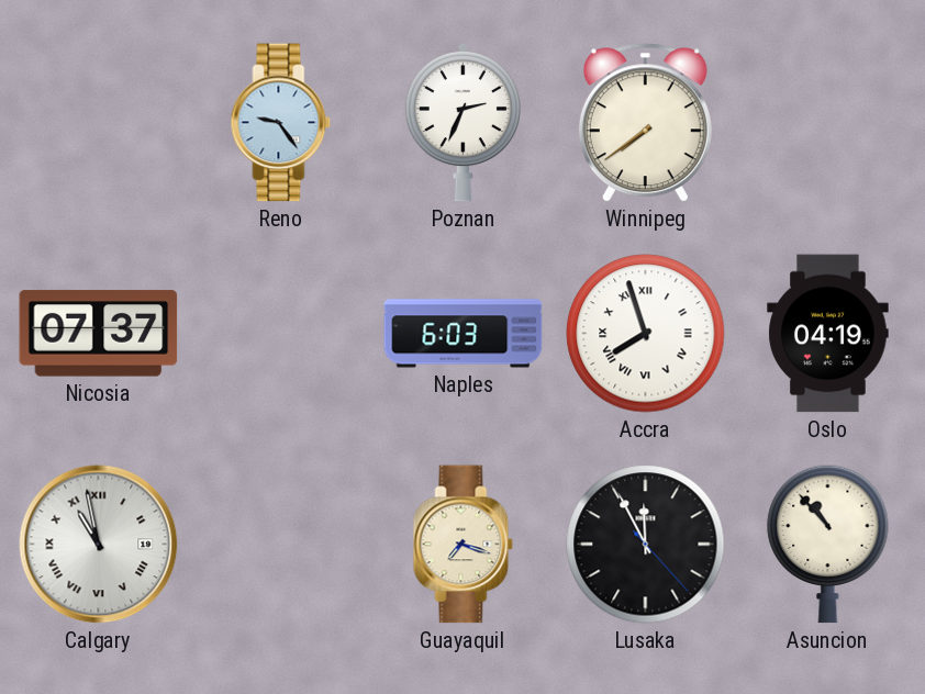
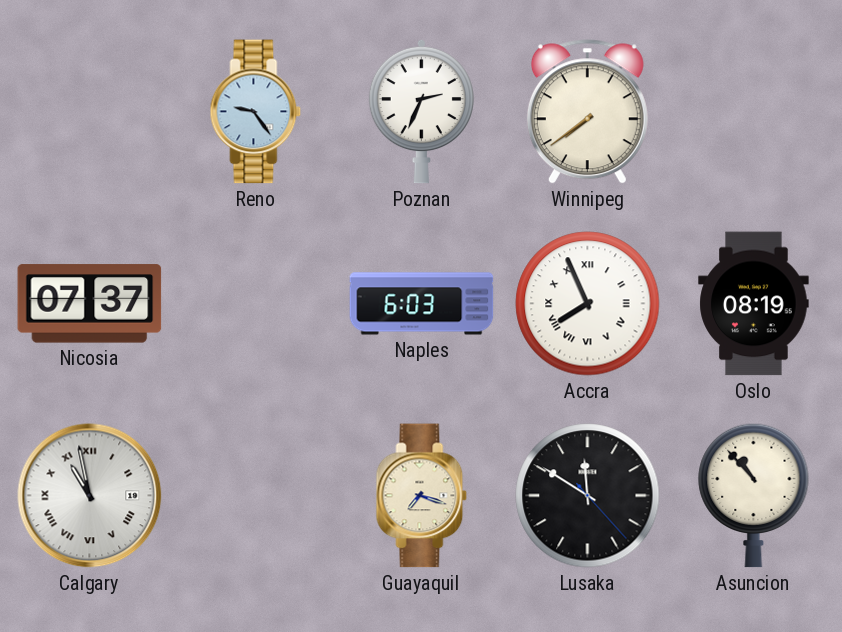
Accra: 7:57 -> 7:56 (588, 304)
Oslo: 04:19 -> 08:19 (754, 304)
Lusaka: 11:55 -> 11:50 (588, 496)
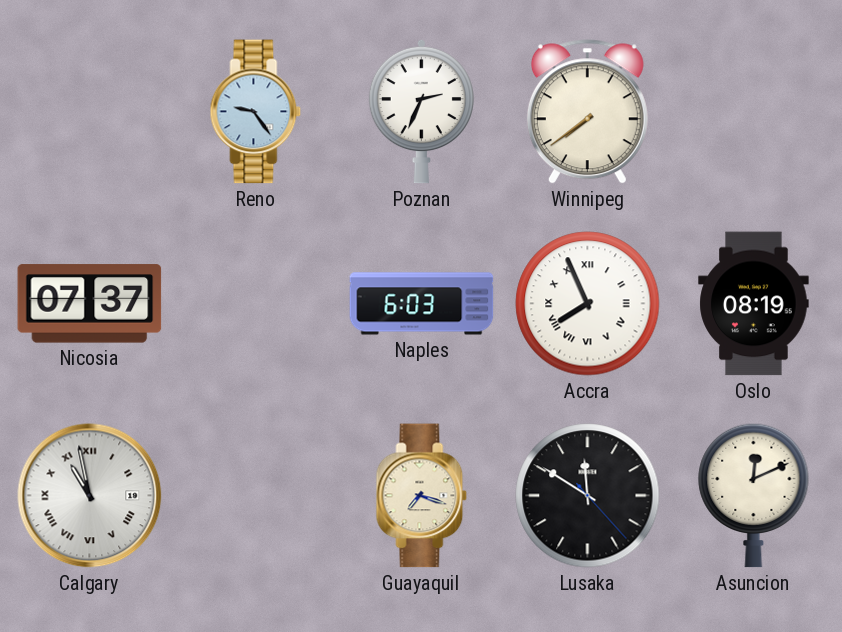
Asuncion: 10:53 -> 12:11 (754, 495)
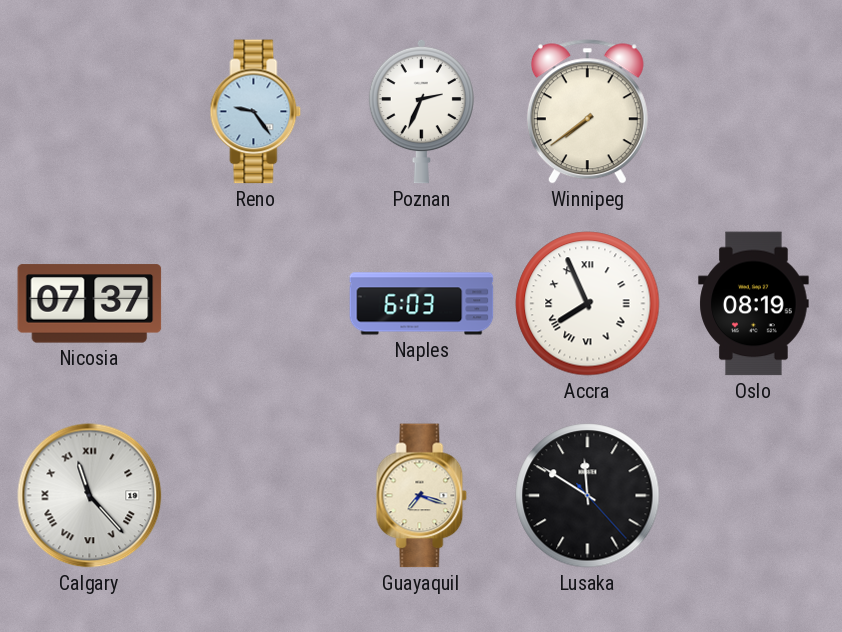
Calgary: 10:58 -> 11:23 (90, 496)
Asuncion: 12:11 -> none (754, 495)
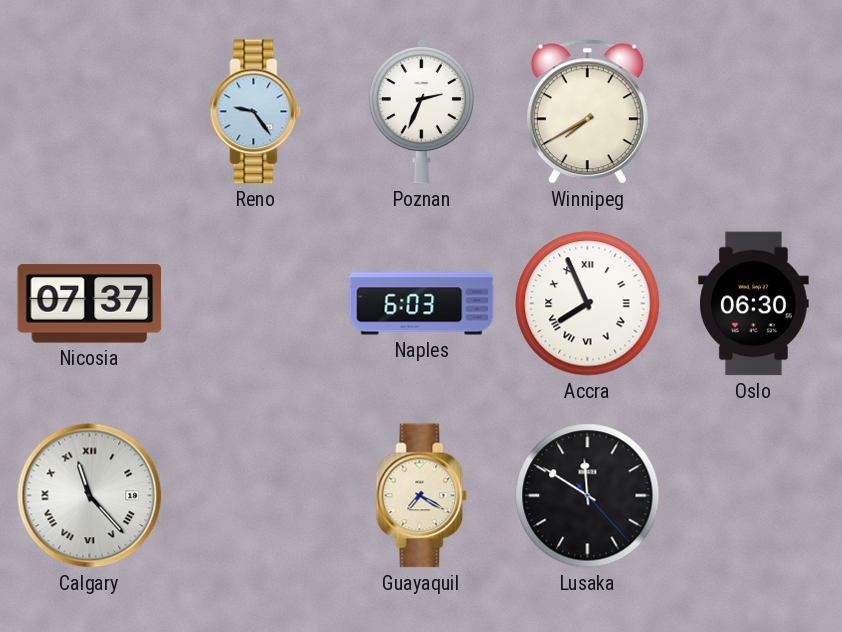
Winnipeg: 7:39 -> 7:40 (587, 112)
Oslo: 08:19 -> 06:30 (754, 304)
Guayaquil: 7:18 -> 7:20 (422, 496)
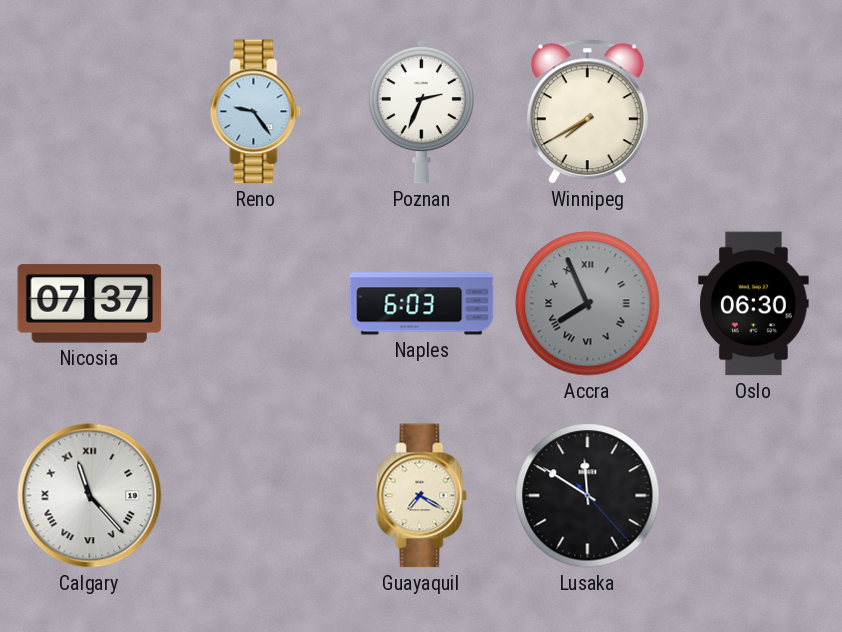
Accra dial: white -> grey (588, 304)
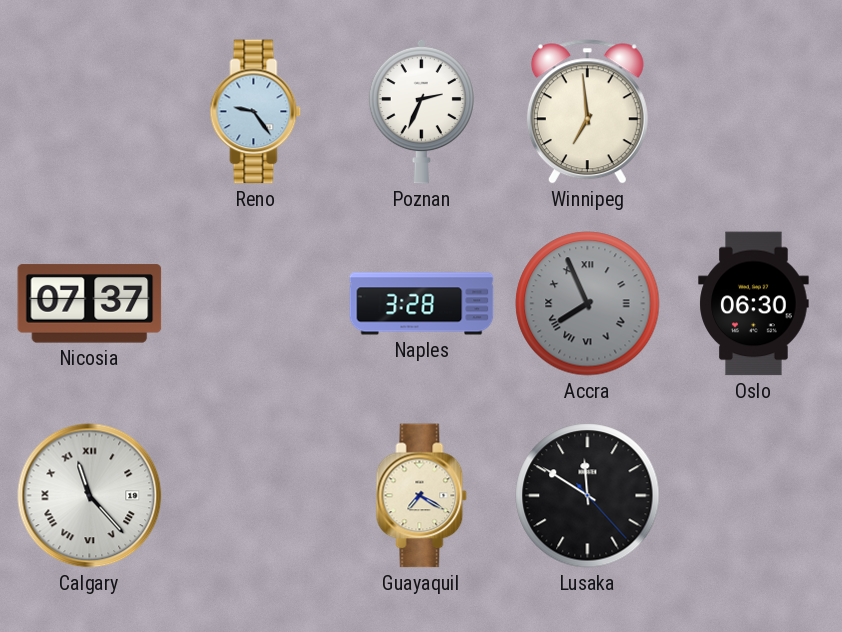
Winnipeg: 7:40 -> 6:59 (587, 112)
Naples: 6:03 -> 3:28 (422, 304)
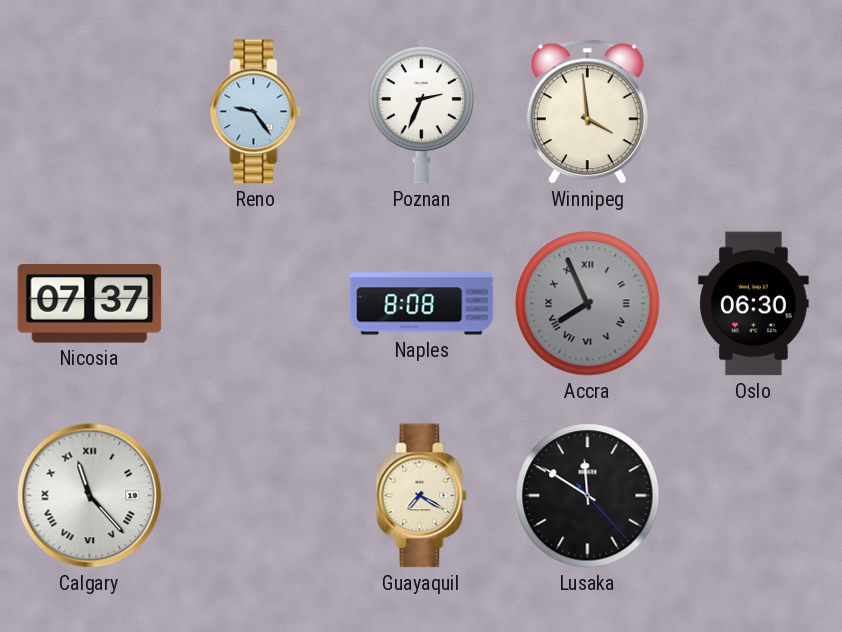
Winnipeg: 6:59 -> 3:59 (587, 112)
Naples: 3:28 -> 8:08 (422, 304)
